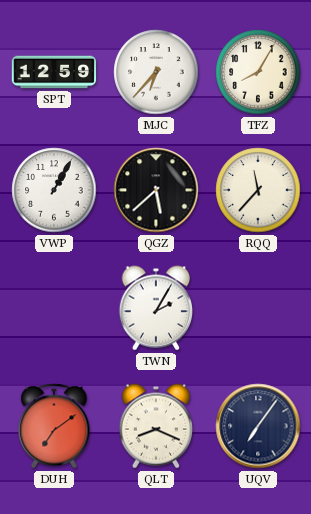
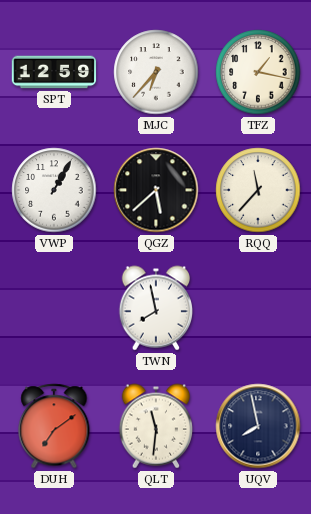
TFZ: 8:05 -> 1:17 (258, 72)
TWN: 2:05 -> 7:58 (155, 308)
QLT: 8:19 -> 11:31 (155, 426)
UQV: 7:06 -> 7:58 (258, 426)
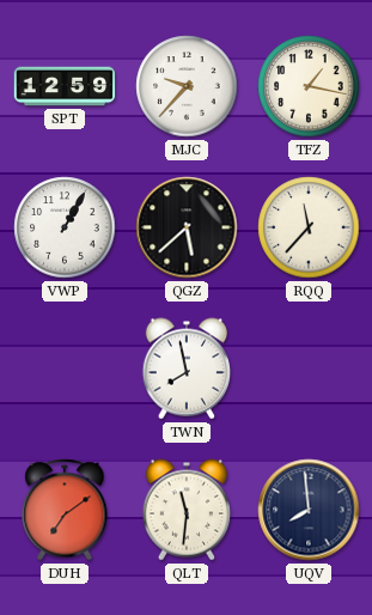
MJC: 6:37 -> 9:37 (187, 86)
UQV: 7:58 -> 7:59 (309, 510)
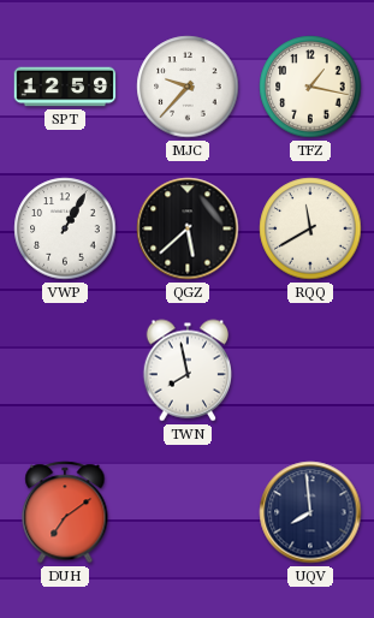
RQQ: 11:37 -> 11:40 (310, 228)
QLT: 11:31 -> none (185, 510)
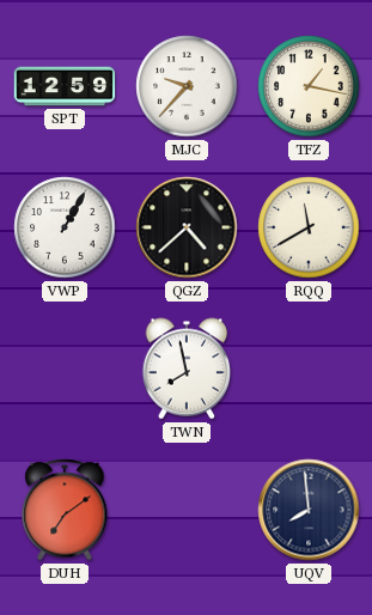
QGZ: 5:38 -> 4:38 (187, 227)
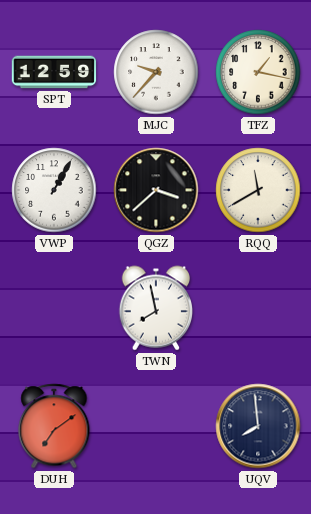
QGZ: 4:38 -> 3:38 (156, 190)
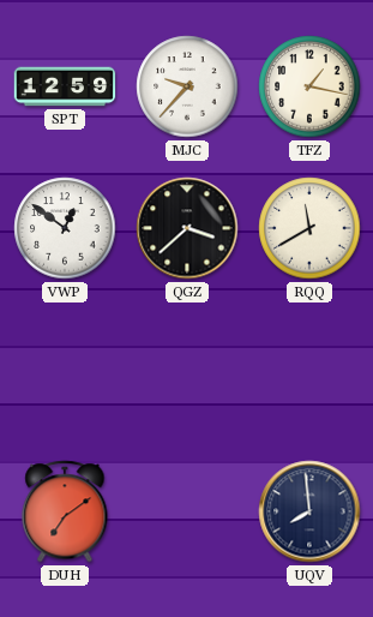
VWP: 1:05 -> 12:51 (65, 228)
TWN: 7:58 -> none (155, 308)
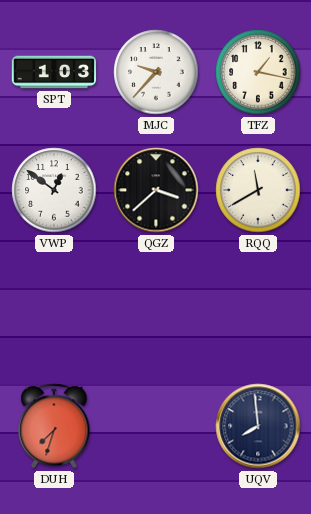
SPT: 12:59 -> 1:03 (54, 72)
DUH: 7:09 -> 7:33 (54, 426)
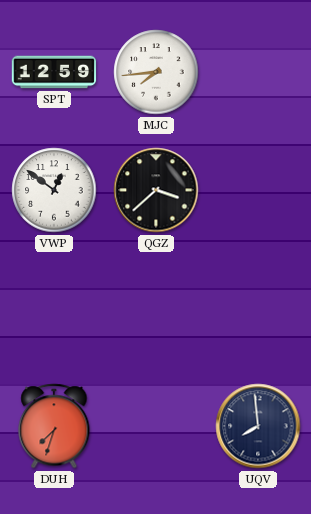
SPT: 1:03 -> 12:59 (54, 72)
MJC: 9:37 -> 7:44 (156, 72)
TFZ: 1:17 -> none (258, 72)
RQQ: 11:40 -> none (258, 190)
